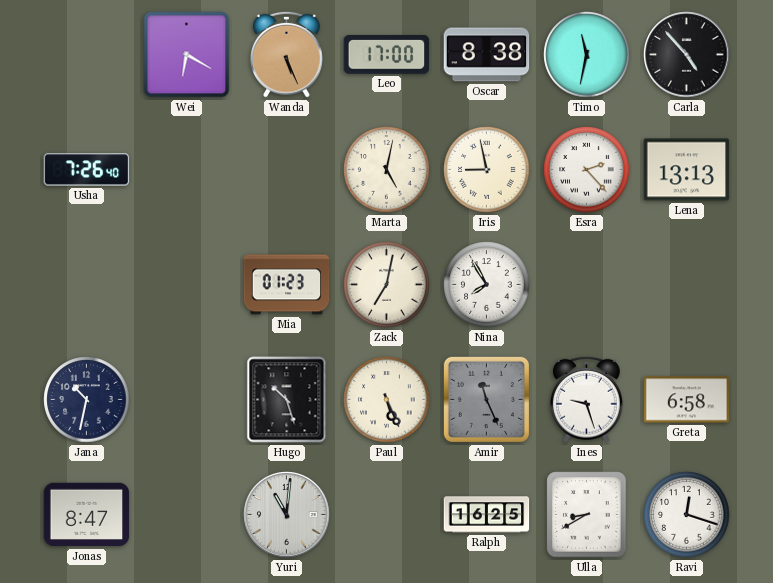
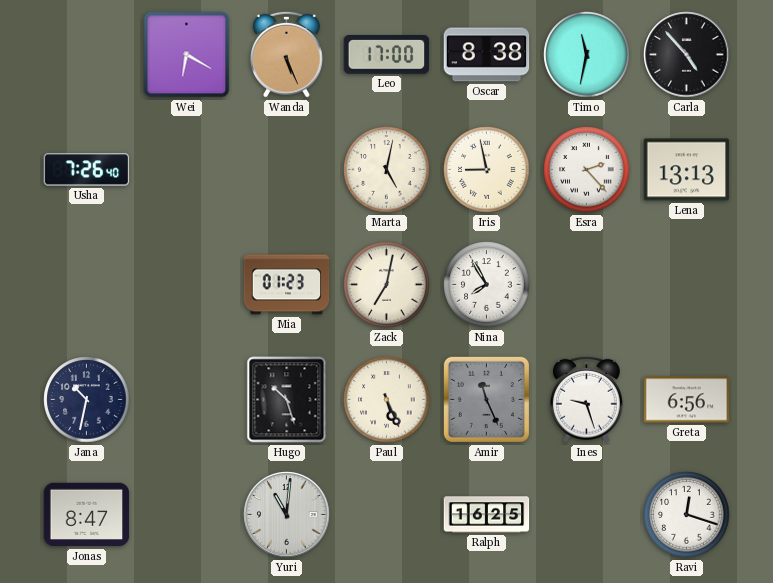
Greta: 6:58 -> 6:56 (687, 400)
Ulla: 8:40 -> none (587, 515)
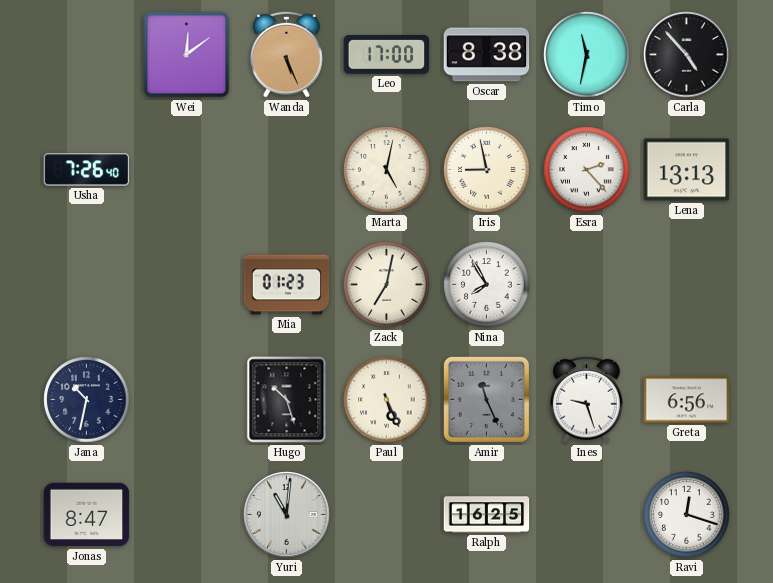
Wei: 6:20 -> 12:09 (187, 55)
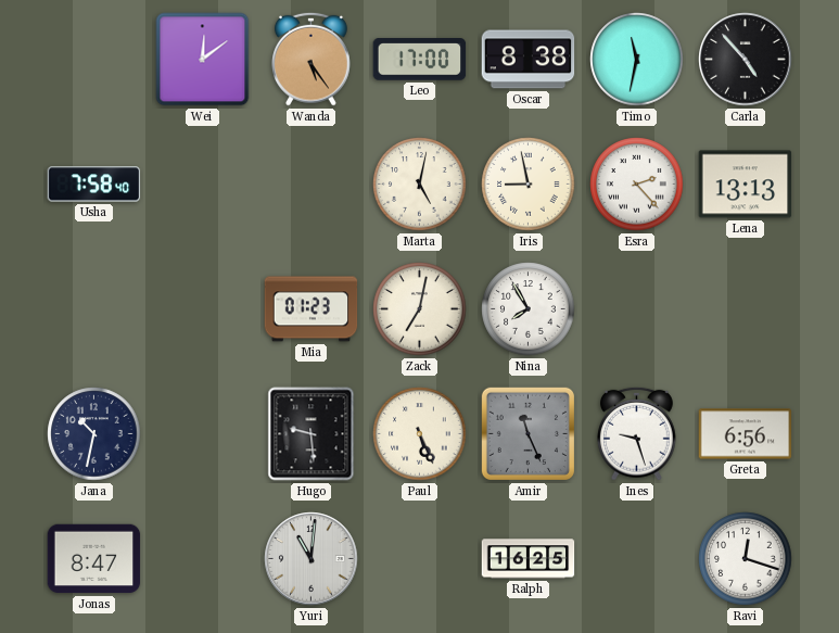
Wanda: 5:26 -> 5:24 (312, 59)
Usha: 7:26 -> 7:58 (94, 185)
Hugo: 10:27 -> 9:29 (312, 434)
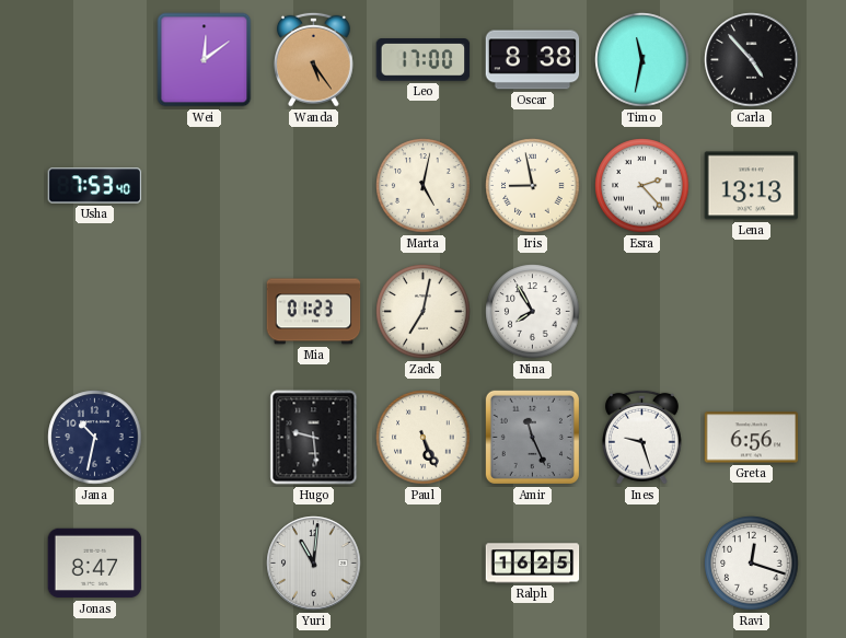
Usha: 7:58 -> 7:53 (95, 186)
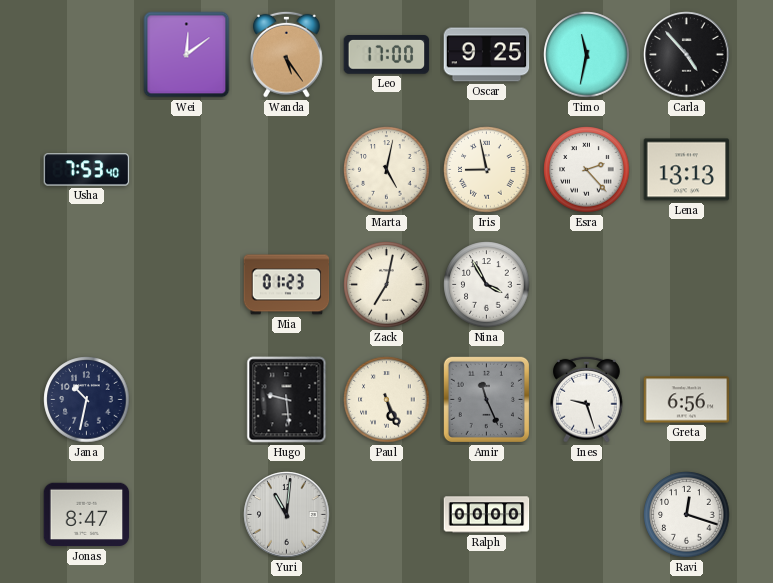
Oscar: 8:38 -> 9:25 (487, 55)
Nina: 7:55 -> 3:55 (487, 285)
Ralph: 16:25 -> 00:00 (487, 515)
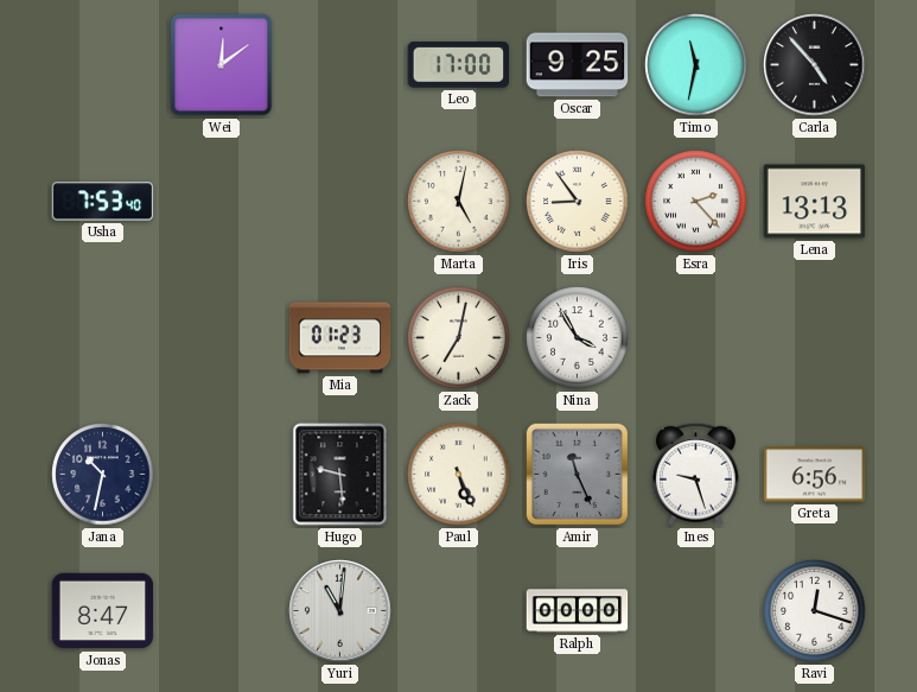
Wanda: 5:24 -> none (287, 54)
Iris: 8:58 -> 8:54 (578, 202)
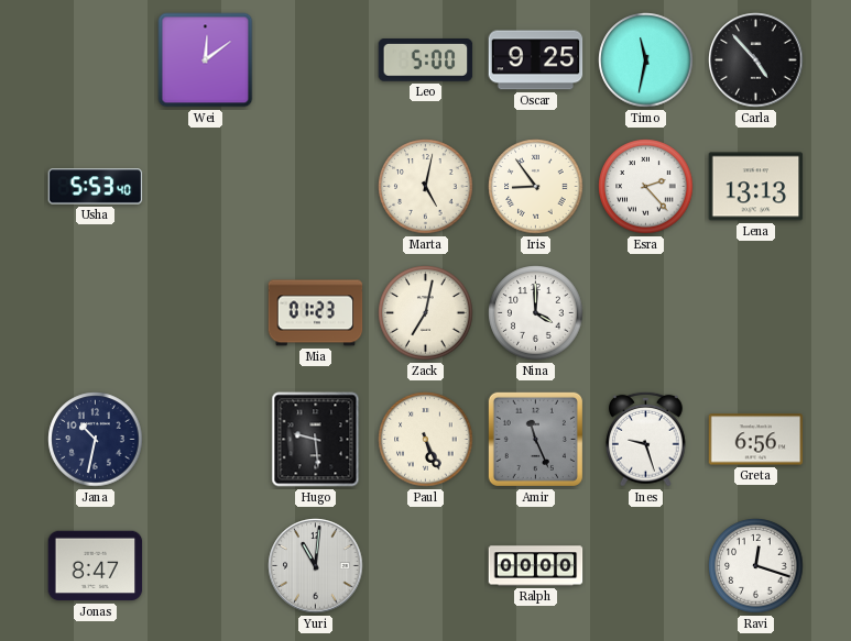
Leo: 17:00 -> 5:00 (426, 60)
Usha: 7:53 -> 5:53 (96, 187)
Nina: 3:55 -> 4:00 (536, 313)
